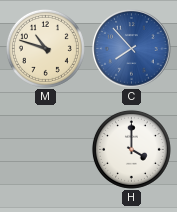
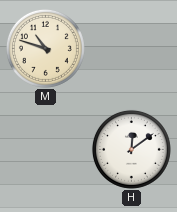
C: 7:53 -> none (132, 49)
H: 4:00 -> 12:09 (131, 149)
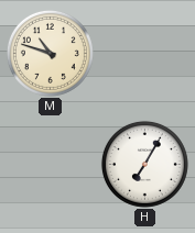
H: 12:09 -> 7:05 (144, 164)
